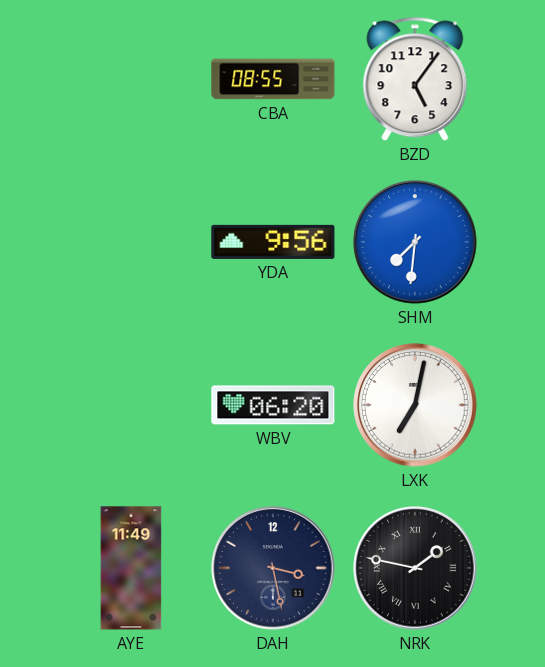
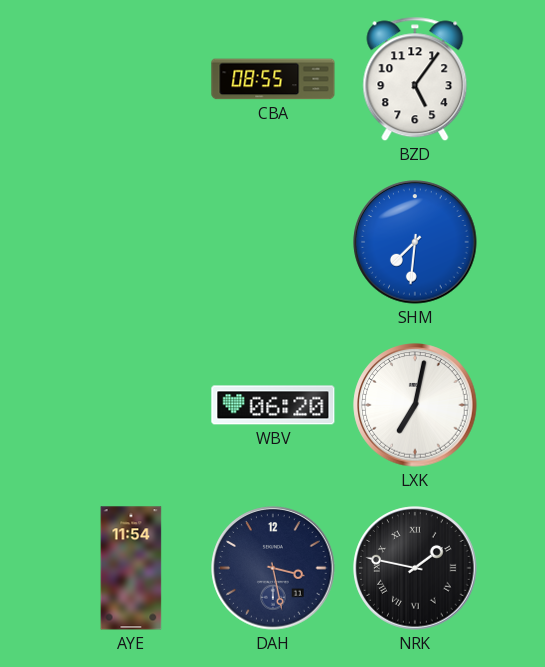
YDA: 9:56 -> none (273, 242)
AYE: 11:49 -> 11:54 (131, 568)
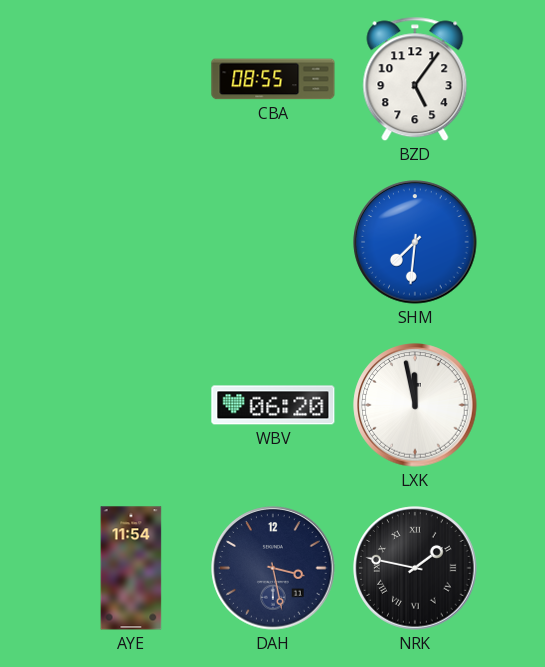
LXK: 7:02 -> 11:58 (415, 405)
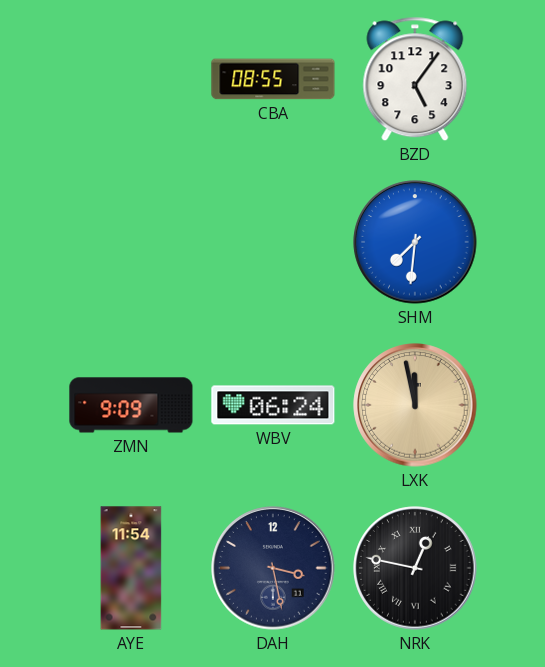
ZMN: none -> 9:09 (131, 405)
WBV: 06:20 -> 06:24 (273, 405)
LXK dial: white -> champagne (415, 405)
NRK: 1:47 -> 12:47 (415, 568)
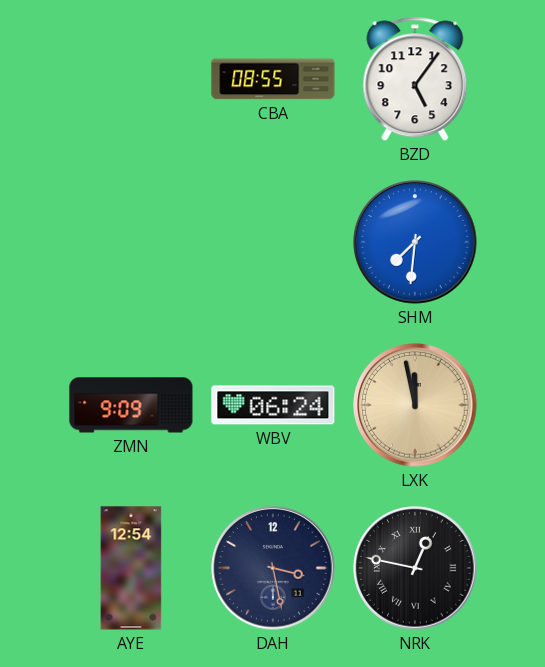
AYE: 11:54 -> 12:54 (131, 568)
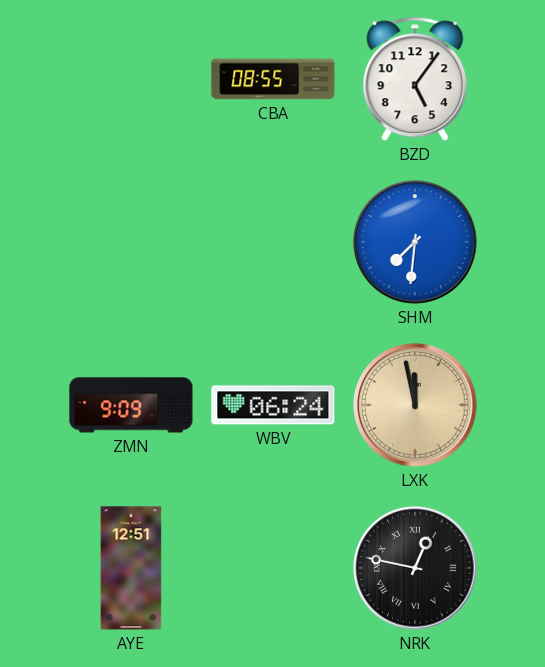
AYE: 12:54 -> 12:51 (131, 568)
DAH: 3:28 -> none (273, 568)
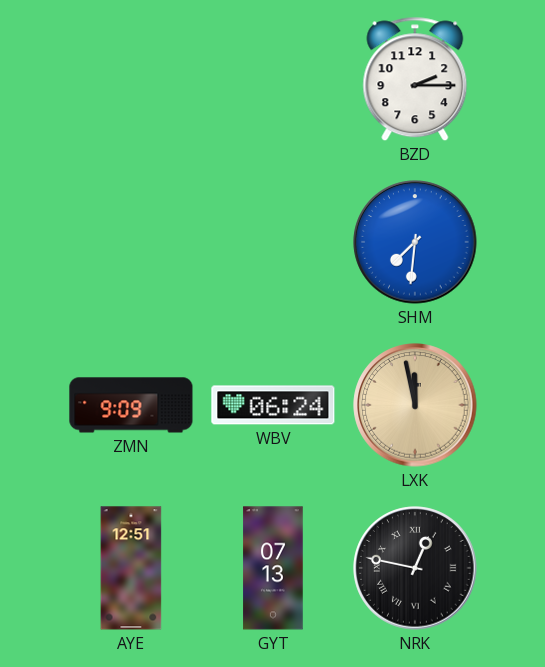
CBA: 08:55 -> none (273, 79)
BZD: 5:06 -> 2:15 (415, 79)
GYT: none -> 07:13 (273, 568)
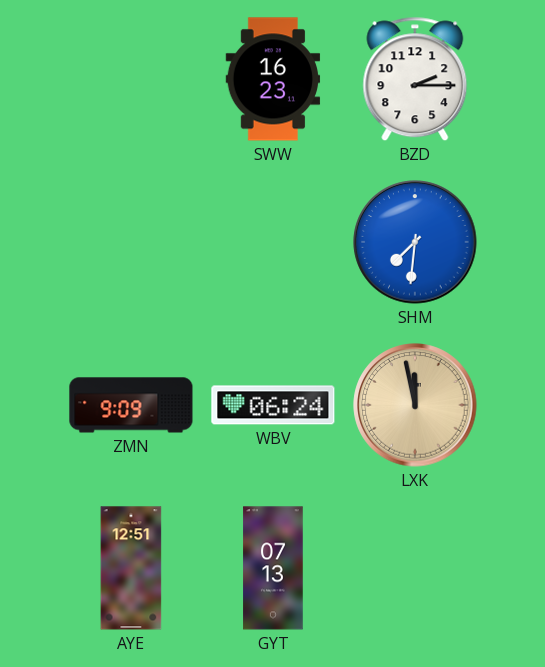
SWW: none -> 16:23 (273, 79)
NRK: 12:47 -> none (415, 568)
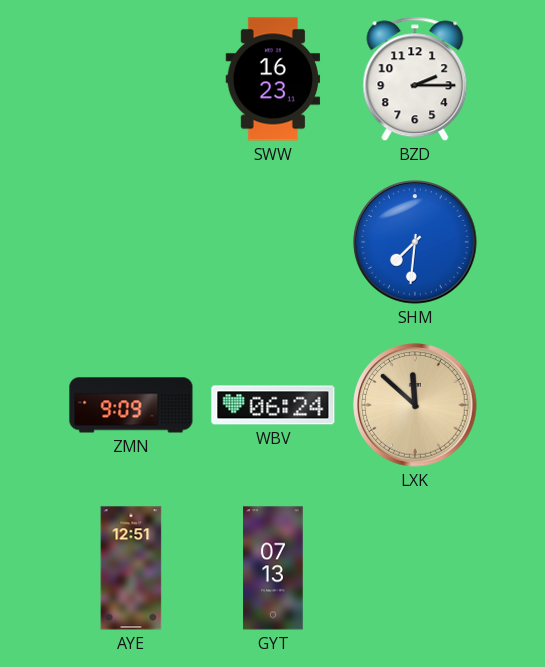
LXK: 11:58 -> 11:52 (415, 405)
